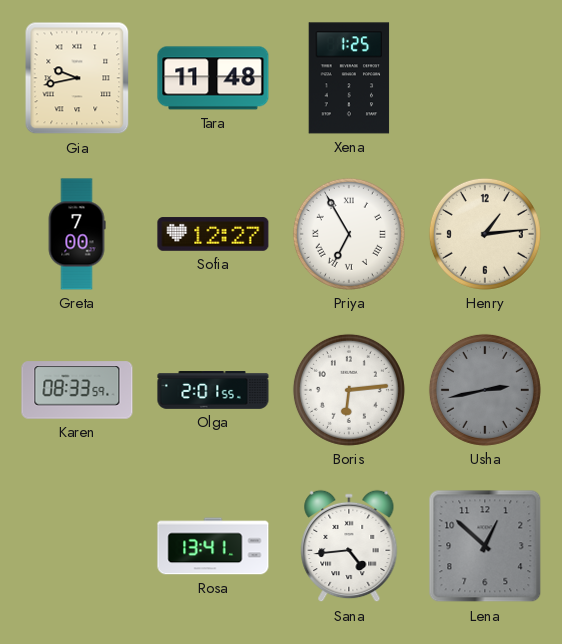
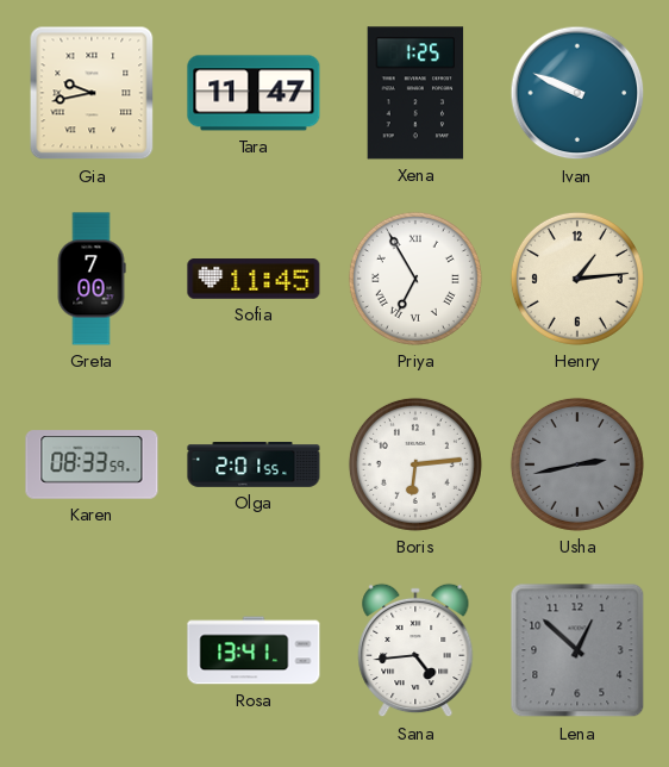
Tara: 11:48 -> 11:47 (254, 93)
Ivan: none -> 9:49 (577, 93)
Sofia: 12:27 -> 11:45 (254, 279)
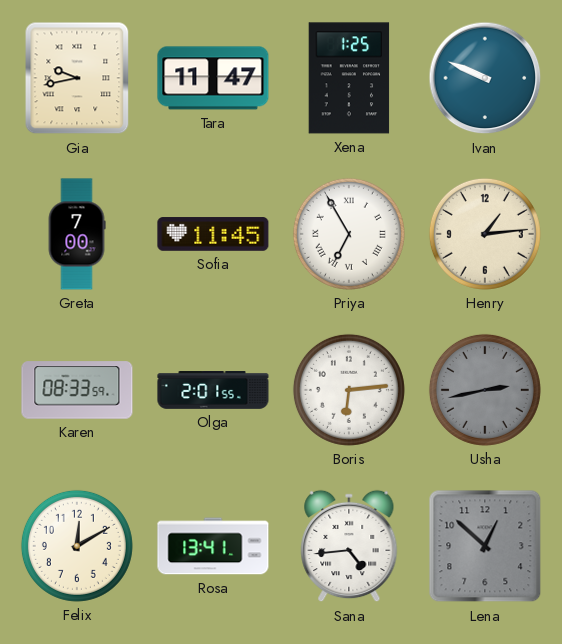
Felix: none -> 12:10 (77, 546)
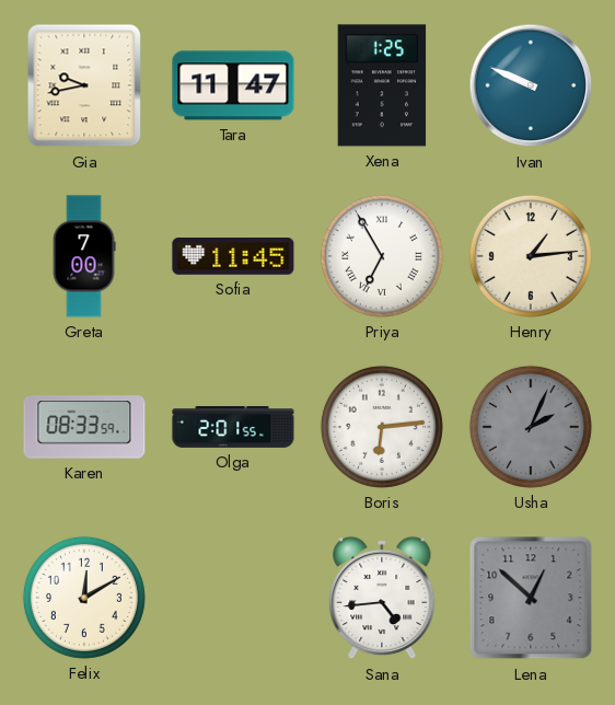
Usha: 2:43 -> 2:04 (531, 427)
Rosa: 13:41 -> none (213, 546)
